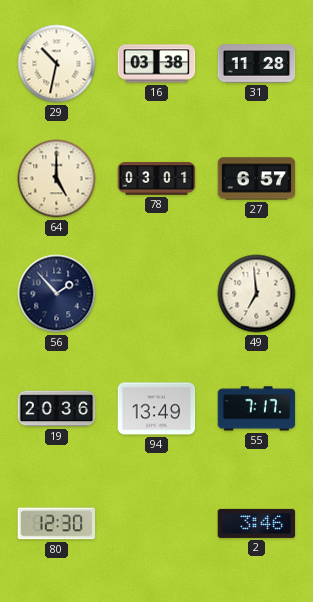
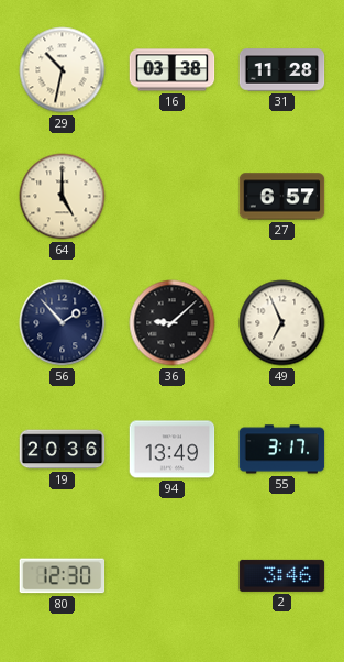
78: 03:01 -> none (157, 179)
36: none -> 9:08 (173, 323)
49: 6:59 -> 6:56 (282, 323)
55: 7:17 -> 3:17 (282, 450)
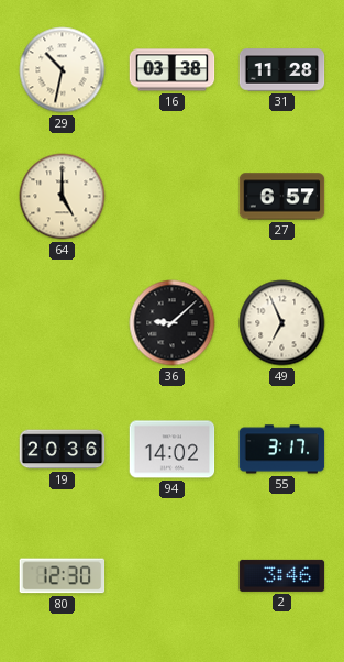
56: 1:53 -> none (63, 323)
94: 13:49 -> 14:02 (173, 450)
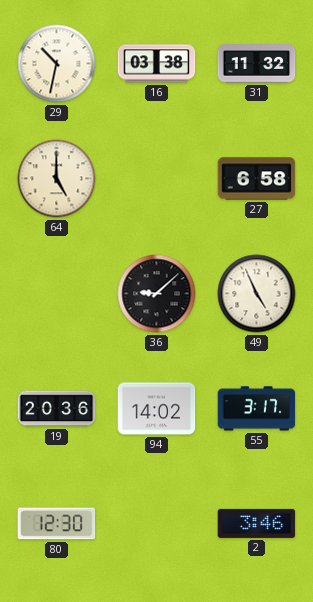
31: 11:28 -> 11:32 (257, 64)
27: 6:57 -> 6:58 (257, 179)
49: 6:56 -> 4:56 (257, 294)
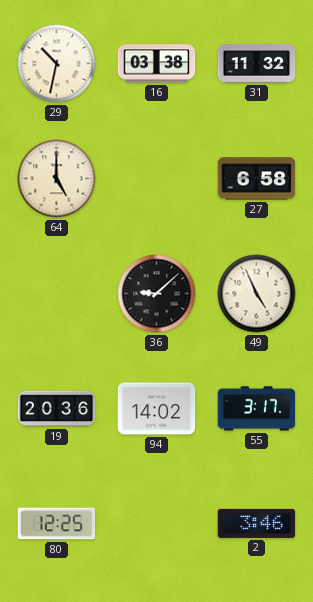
80: 12:30 -> 12:25 (57, 524)
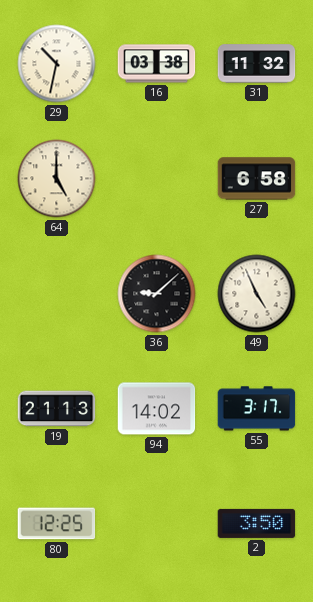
19: 20:36 -> 21:13 (57, 409)
2: 3:46 -> 3:50 (257, 523)
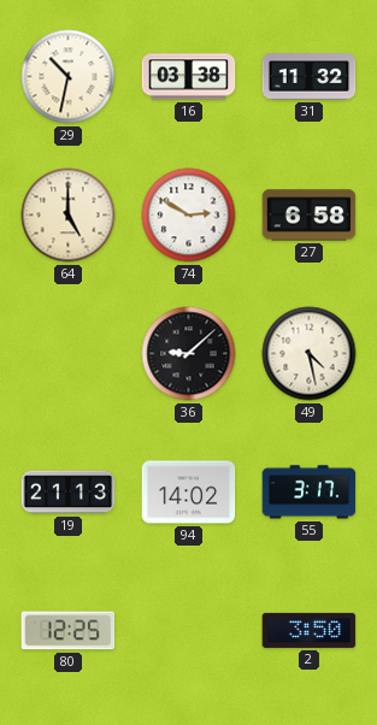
74: none -> 2:50 (189, 216)
49: 4:56 -> 4:28 (310, 354)
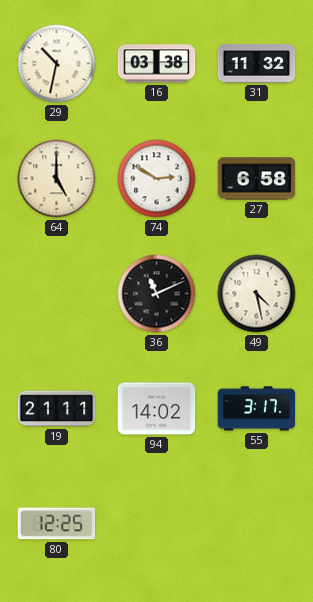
36: 9:08 -> 11:11 (157, 294)
19: 21:13 -> 21:11 (57, 409)
2: 3:50 -> none (310, 630)
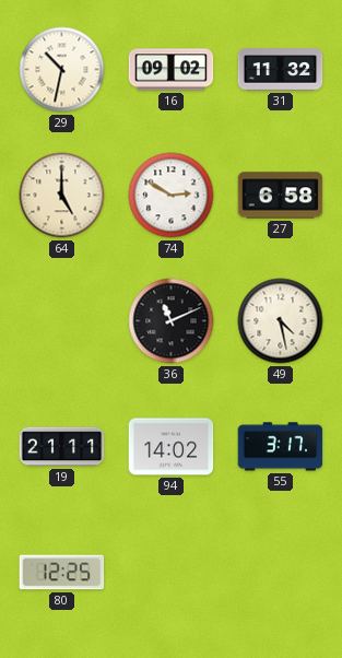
16: 03:38 -> 09:02 (172, 70)
